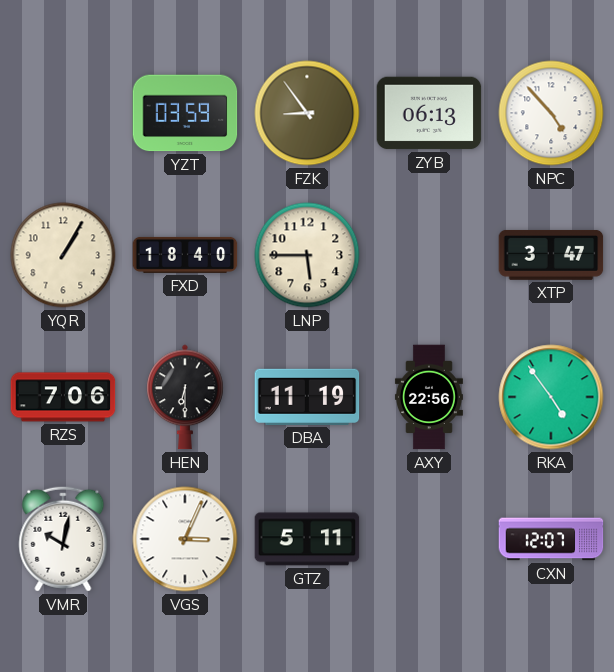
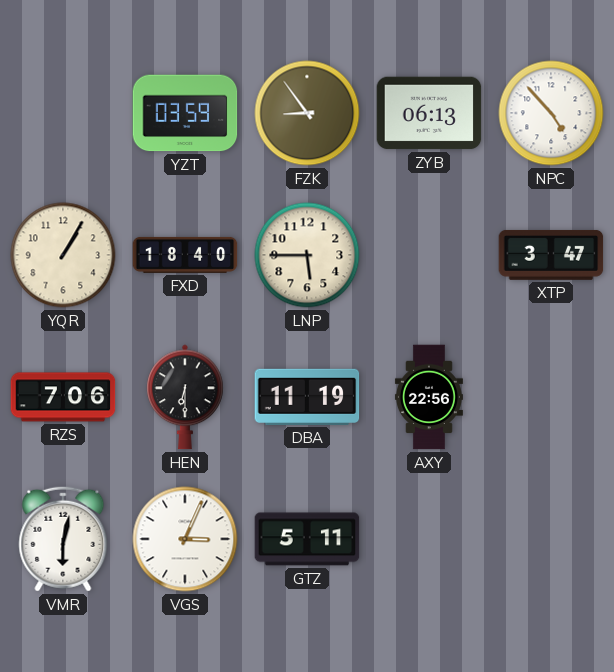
RKA: 4:54 -> none (551, 397)
VMR: 10:02 -> 6:02 (63, 539)
CXN: 12:07 -> none (551, 539)
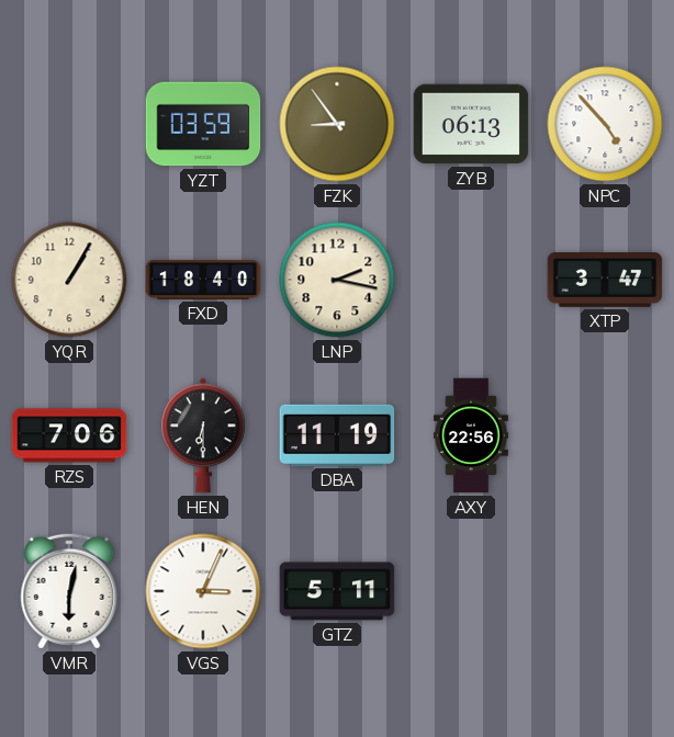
LNP: 5:45 -> 2:17 (337, 280)
